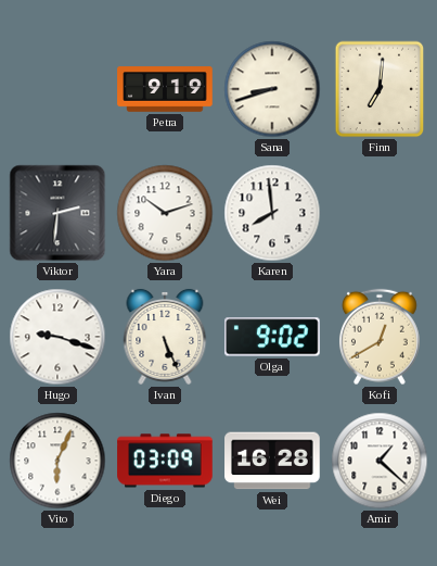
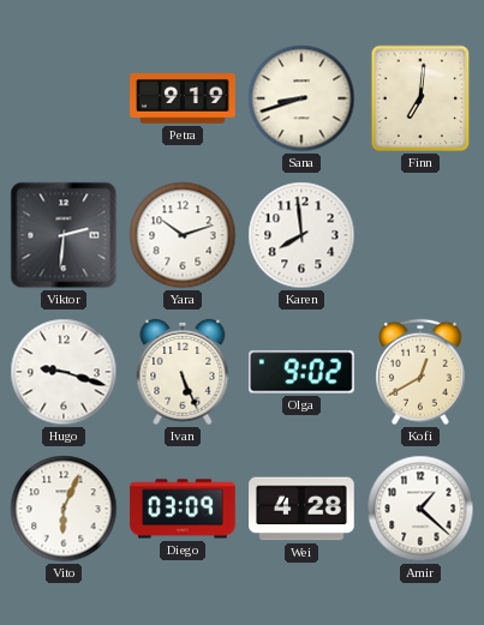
Wei: 16:28 -> 4:28 (301, 509)
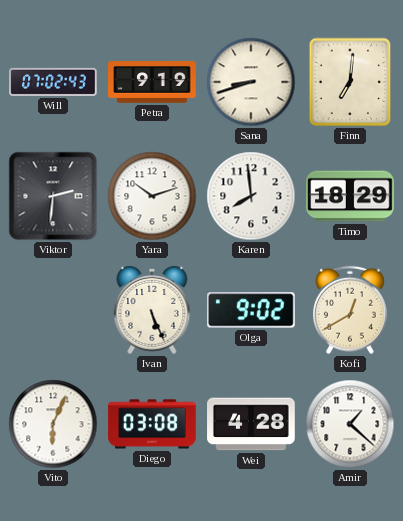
Will: none -> 07:02 (53, 82)
Timo: none -> 18:29 (350, 196)
Hugo: 9:18 -> none (64, 372)
Diego: 03:09 -> 03:08 (152, 424)
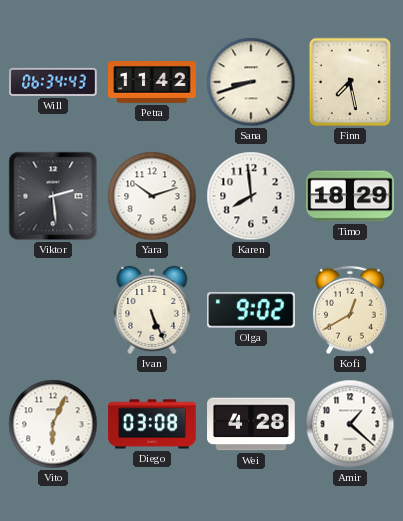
Will: 07:02 -> 06:34 (53, 82)
Petra: 9:19 -> 11:42 (152, 82)
Finn: 7:01 -> 7:28 (350, 82)
Viktor: 2:31 -> 2:29 (53, 196)
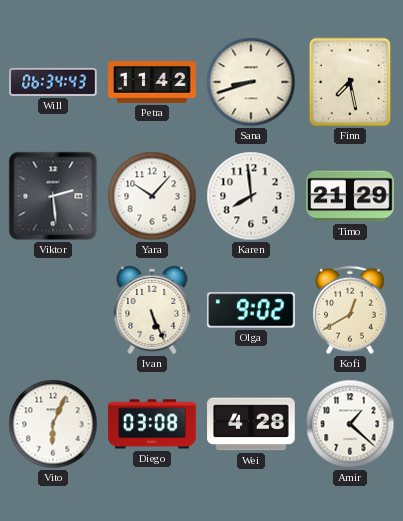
Yara: 10:12 -> 10:07 (152, 196)
Timo: 18:29 -> 21:29 (350, 196)
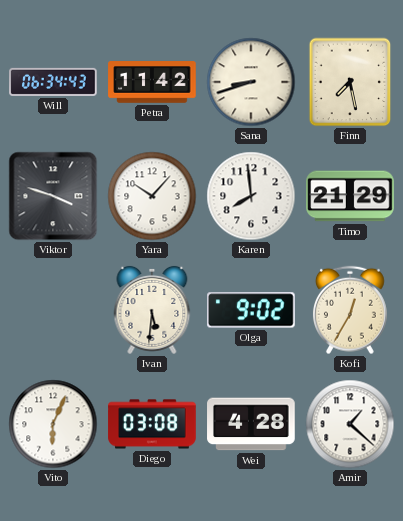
Viktor: 2:29 -> 3:48 (53, 196)
Ivan: 5:26 -> 5:31 (152, 310)
Kofi: 12:40 -> 12:35 (350, 310)
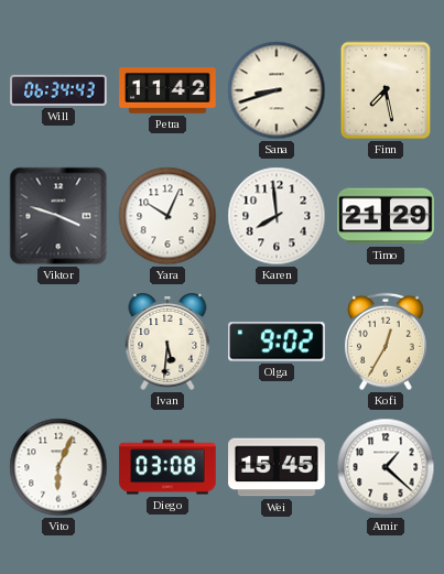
Yara: 10:07 -> 10:04 (167, 216)
Wei: 4:28 -> 15:45 (277, 467)
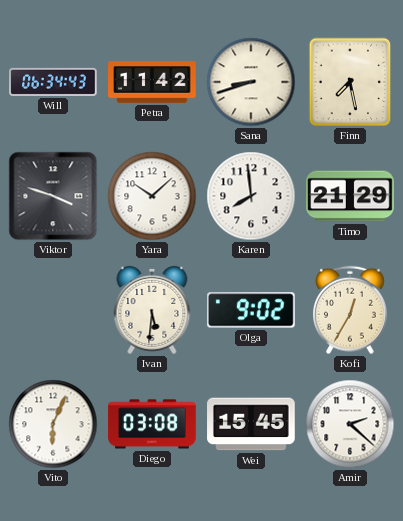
Yara: 10:04 -> 10:08 (152, 196)
Amir: 1:22 -> 2:22 (350, 424)
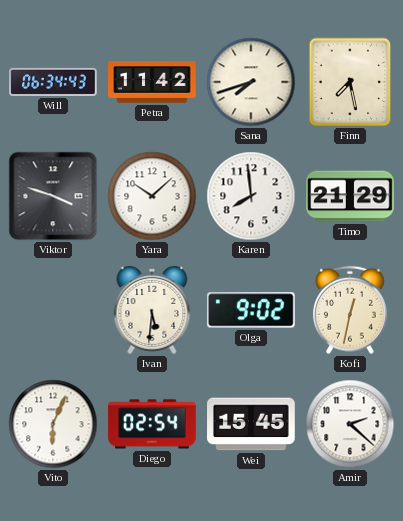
Sana: 8:42 -> 7:42 (251, 82)
Kofi: 12:35 -> 12:32 (350, 310)
Diego: 03:08 -> 02:54 (152, 424)
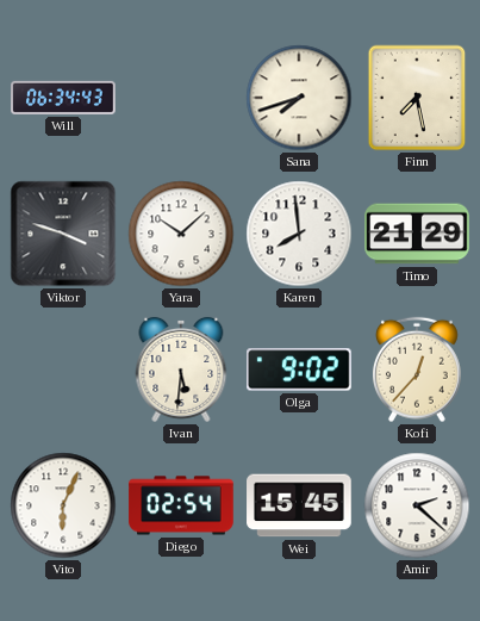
Petra: 11:42 -> none (152, 82)
Kofi: 12:32 -> 12:37 (417, 370)
